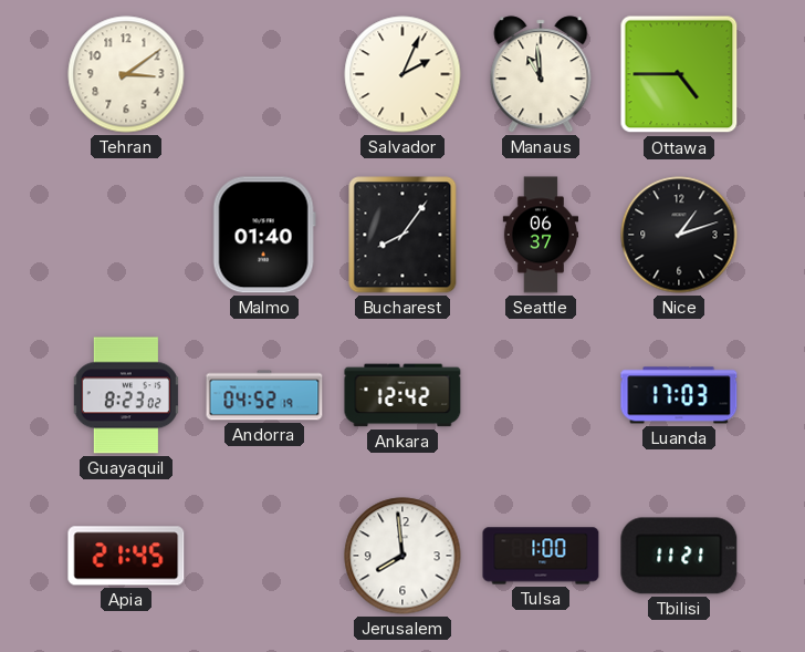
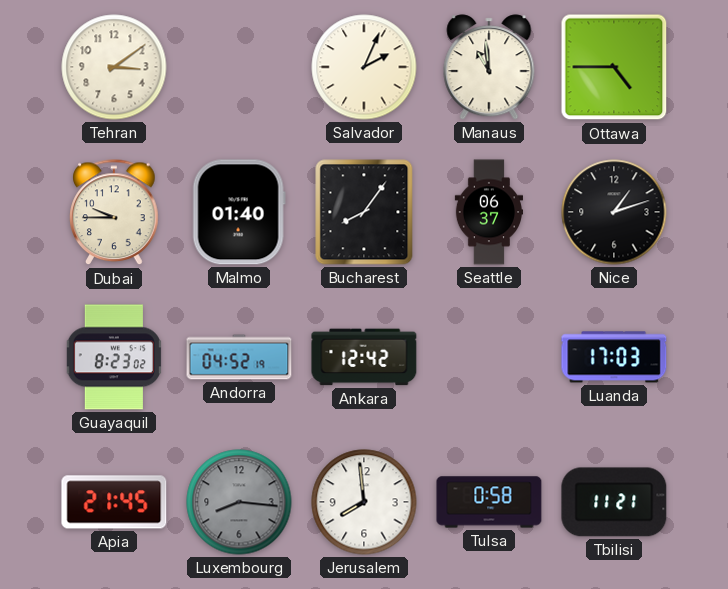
Dubai: none -> 9:45 (114, 213)
Luxembourg: none -> 8:16 (239, 502)
Tulsa: 1:00 -> 0:58 (489, 502)
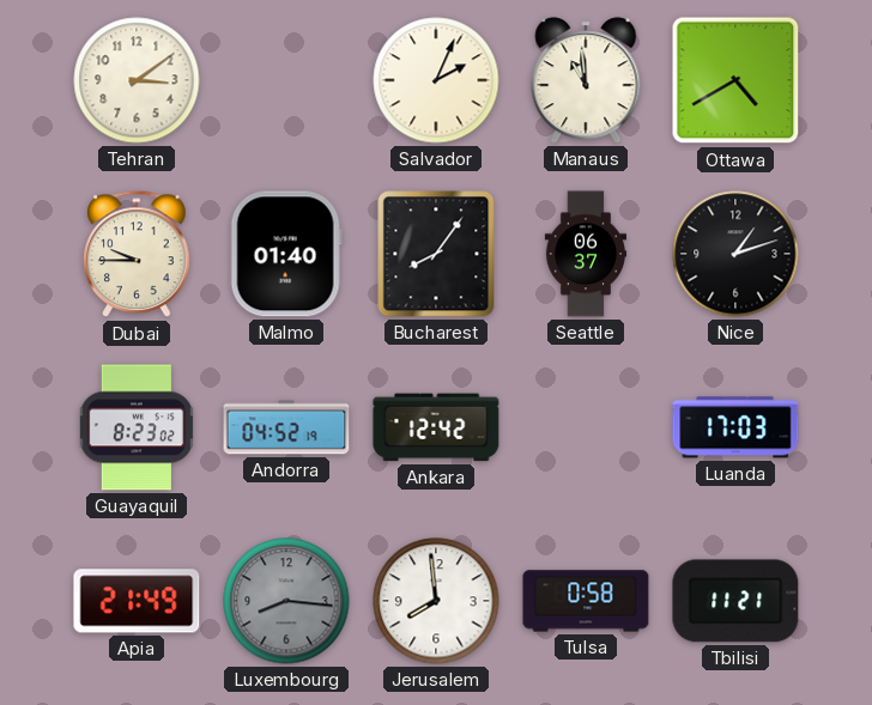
Ottawa: 4:45 -> 4:40 (735, 80)
Apia: 21:45 -> 21:49 (137, 601)
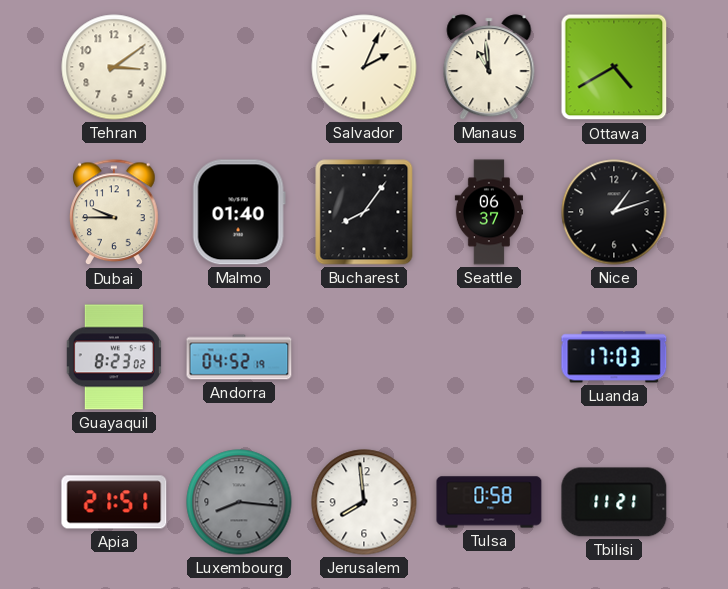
Ankara: 12:42 -> none (436, 427)
Apia: 21:49 -> 21:51 (114, 502)
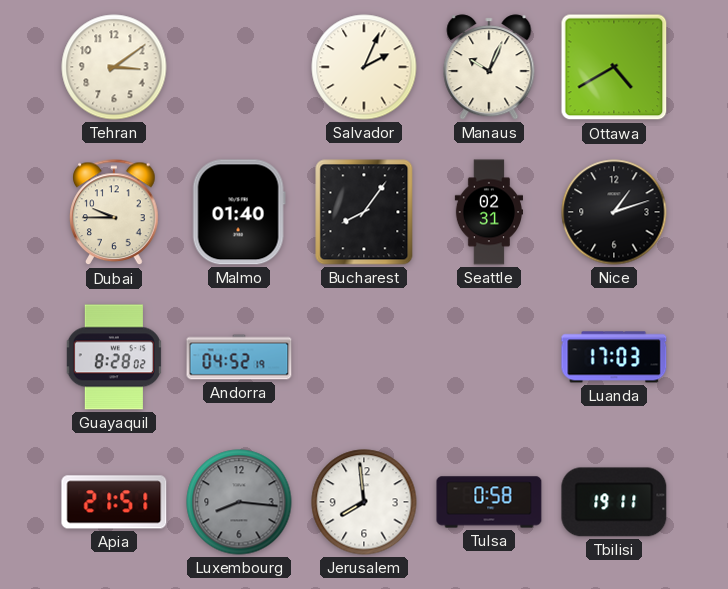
Manaus: 10:59 -> 10:04 (489, 67)
Seattle: 06:37 -> 02:31 (488, 212)
Guayaquil: 8:23 -> 8:28 (114, 357)
Tbilisi: 11:21 -> 19:11 (614, 502)
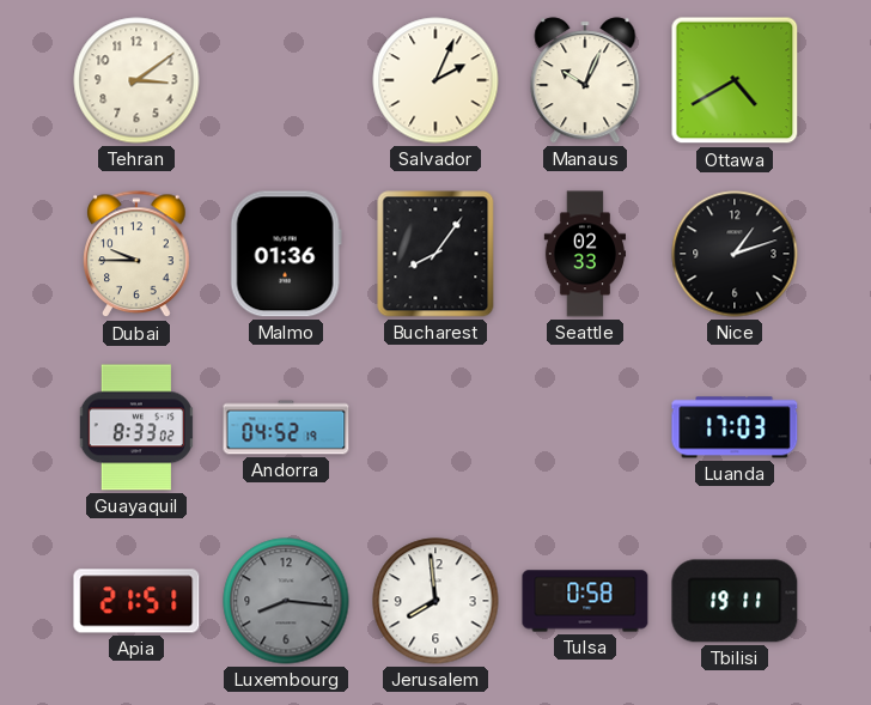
Malmo: 01:40 -> 01:36 (286, 254)
Seattle: 02:31 -> 02:33 (584, 254)
Guayaquil: 8:28 -> 8:33 (136, 427)
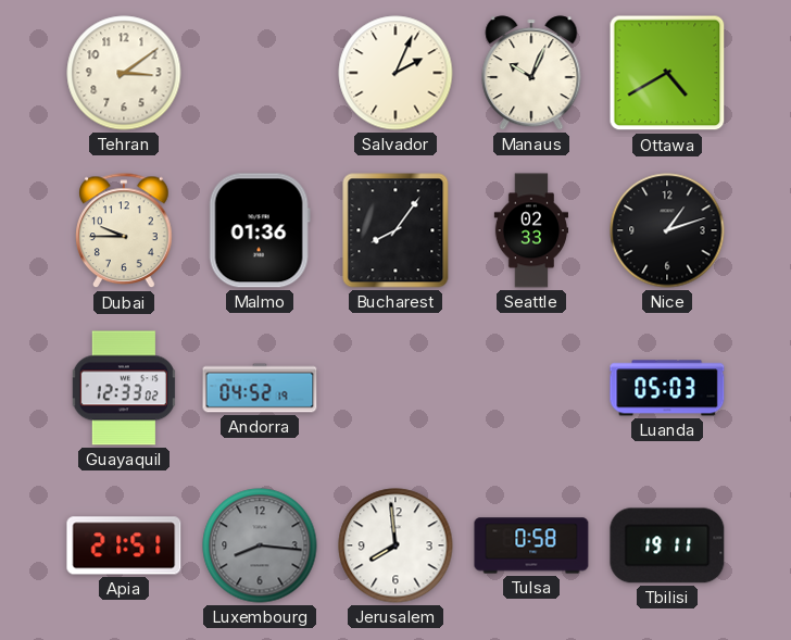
Guayaquil: 8:33 -> 12:33 (124, 388)
Luanda: 17:03 -> 05:03 (667, 388)
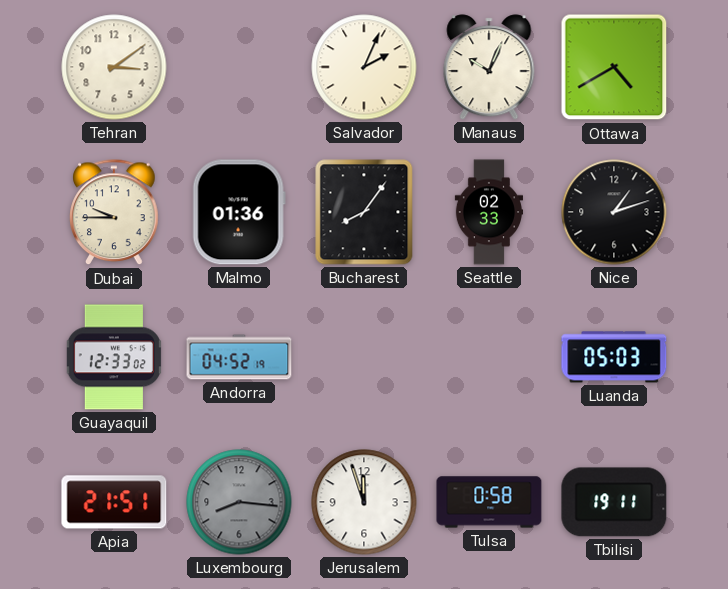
Jerusalem: 7:59 -> 11:57 (364, 502)
